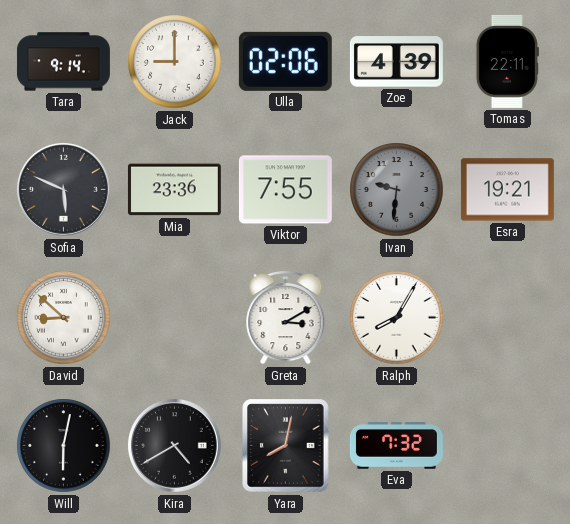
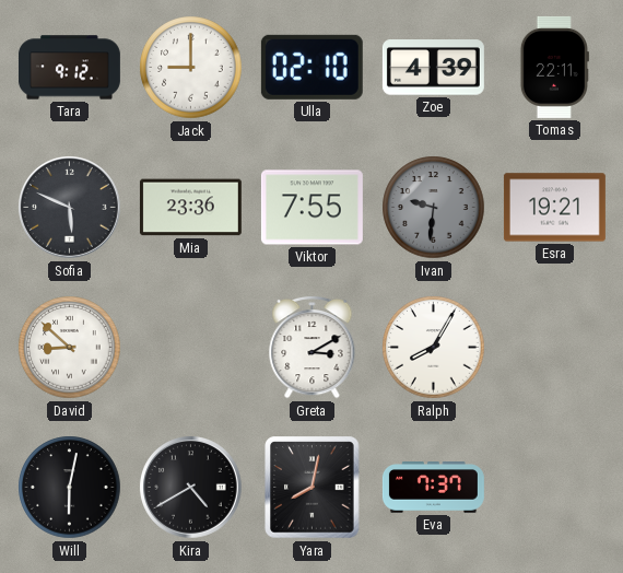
Tara: 9:14 -> 9:12 (69, 68)
Ulla: 02:06 -> 02:10 (311, 67)
Eva: 7:32 -> 7:37 (433, 488)
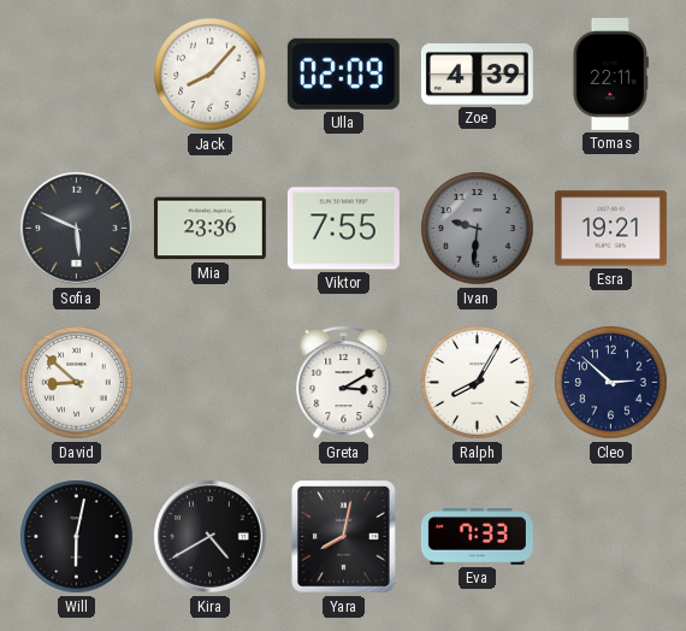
Tara: 9:12 -> none (69, 68)
Jack: 9:00 -> 8:07 (211, 75)
Ulla: 02:10 -> 02:09 (343, 73)
Cleo: none -> 2:52 (611, 383)
Eva: 7:37 -> 7:33 (477, 537)
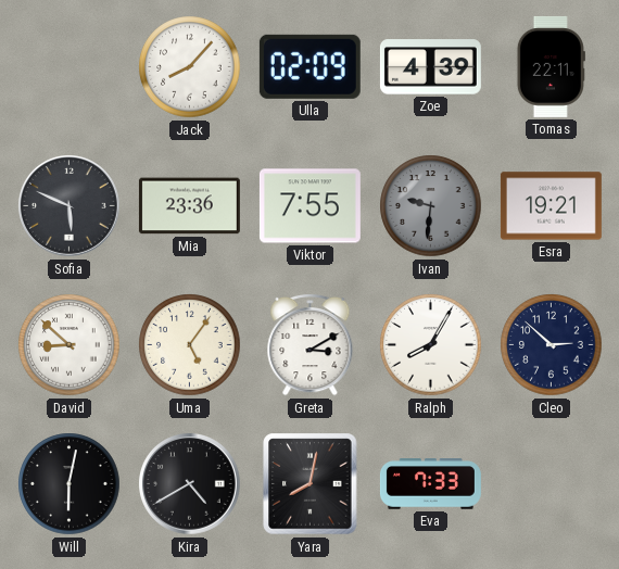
Uma: none -> 5:06 (190, 345)
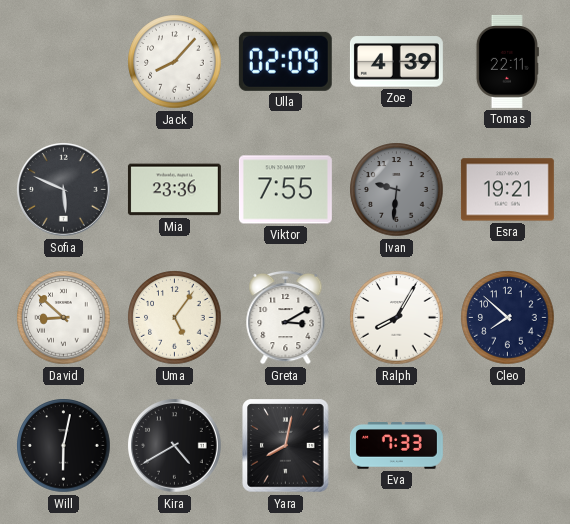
Cleo: 2:52 -> 7:52 (508, 318)
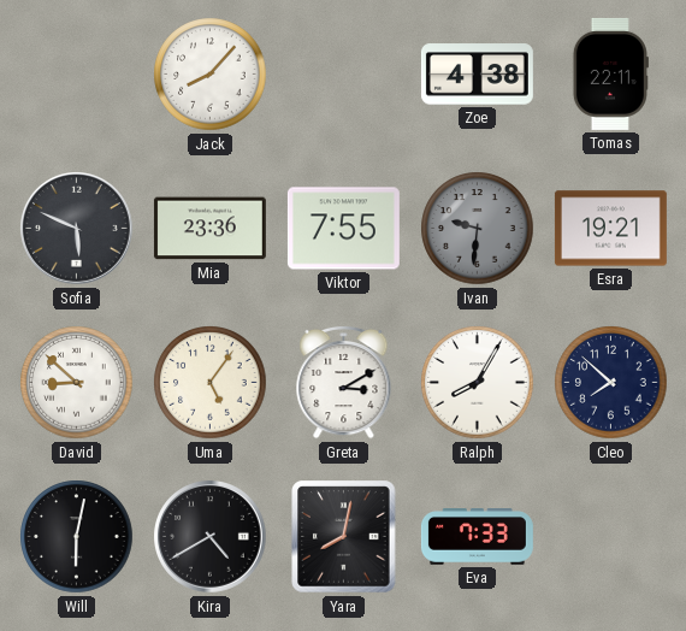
Ulla: 02:09 -> none (285, 61)
Zoe: 4:39 -> 4:38 (477, 75)
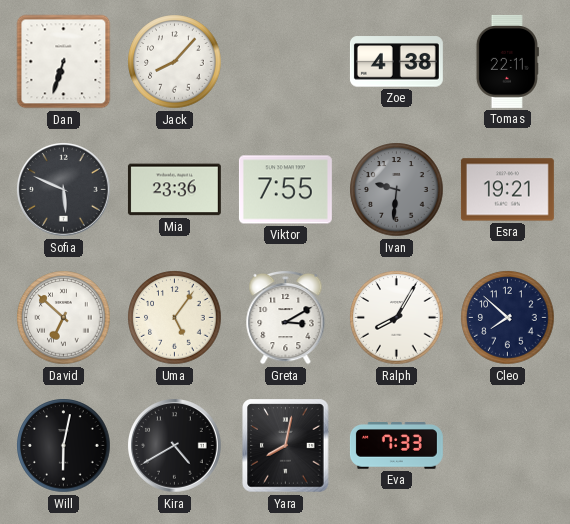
Dan: none -> 6:33 (64, 62)
David: 8:52 -> 6:52 (64, 318)
